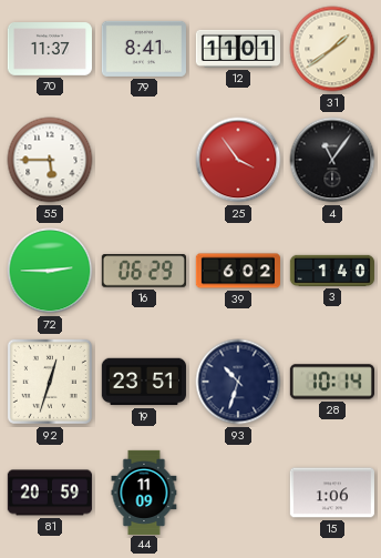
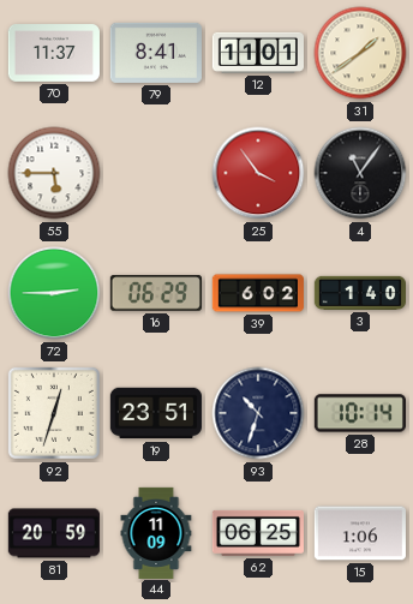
62: none -> 06:25 (257, 533)
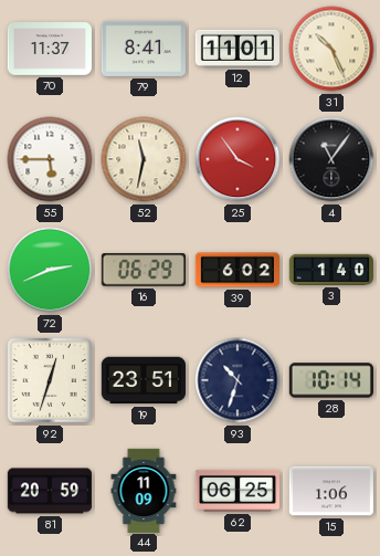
31: 1:39 -> 10:26 (331, 49)
52: none -> 11:32 (144, 159)
72: 2:45 -> 2:41 (50, 270)
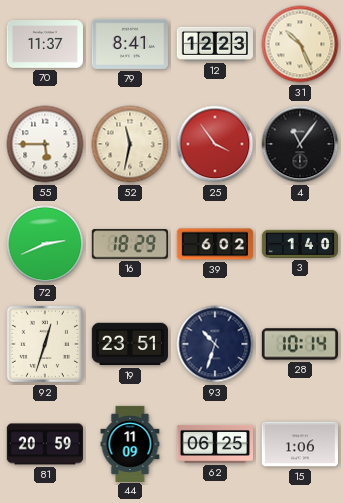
12: 11:01 -> 12:23 (214, 44)
16: 06:29 -> 18:29 (130, 244)
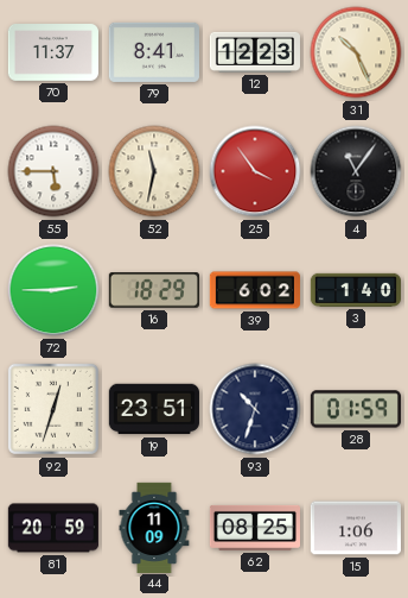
72: 2:41 -> 2:45 (53, 290)
28: 10:14 -> 01:59 (356, 409)
62: 06:25 -> 08:25 (254, 528)
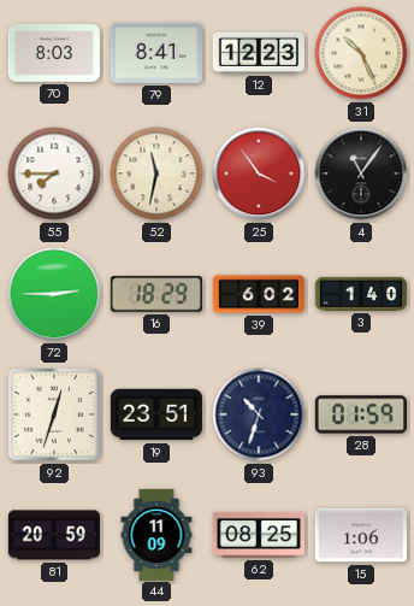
70: 11:37 -> 8:03 (53, 54)
55: 5:45 -> 7:45 (54, 173)
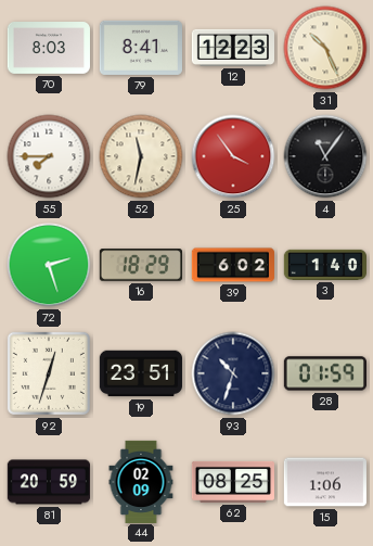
72: 2:45 -> 2:27 (49, 265)
44: 11:09 -> 02:09 (141, 481)
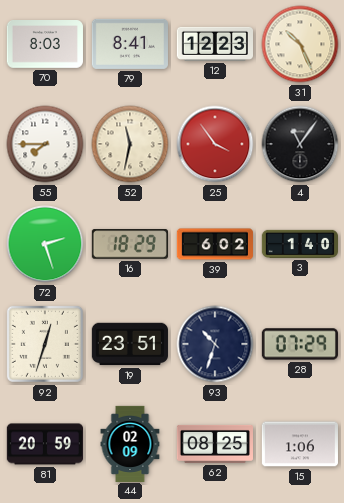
28: 01:59 -> 07:29 (300, 344)
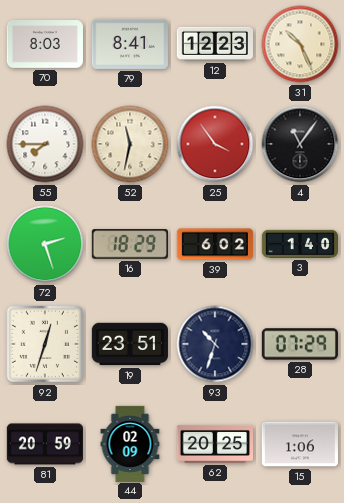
62: 08:25 -> 20:25 (214, 444)
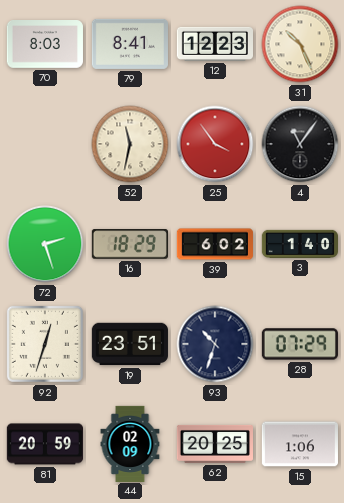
55: 7:45 -> none (45, 144)
